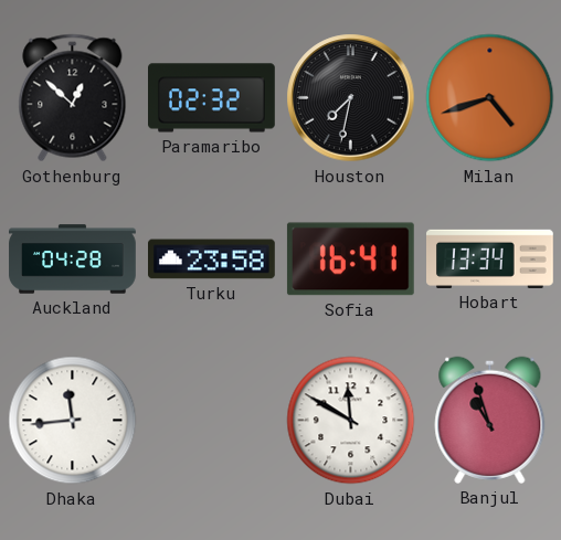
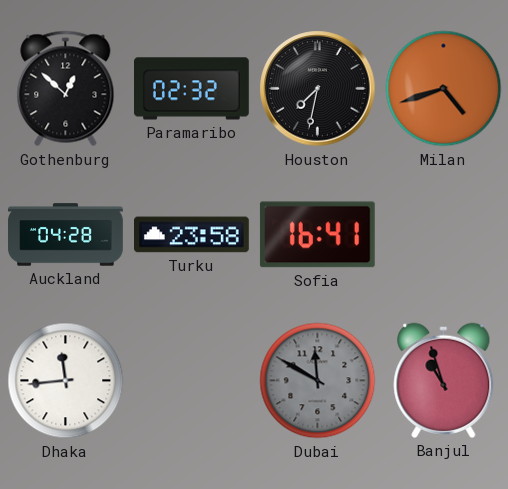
Hobart: 13:34 -> none (490, 258)
Dubai dial: white -> grey (318, 381)
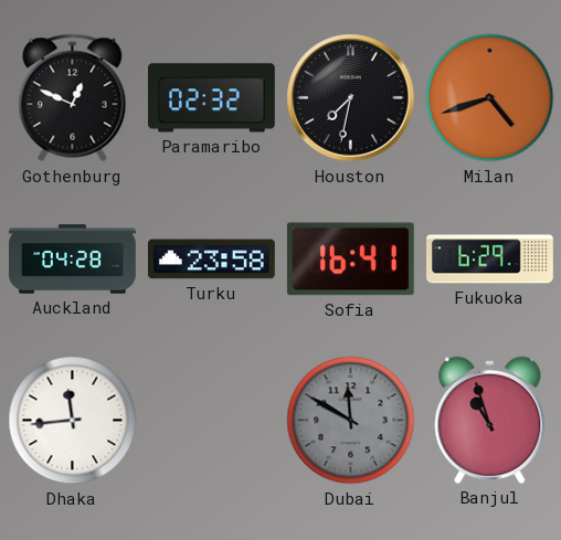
Gothenburg: 12:52 -> 12:49 (73, 98)
Fukuoka: none -> 6:29 (490, 260)
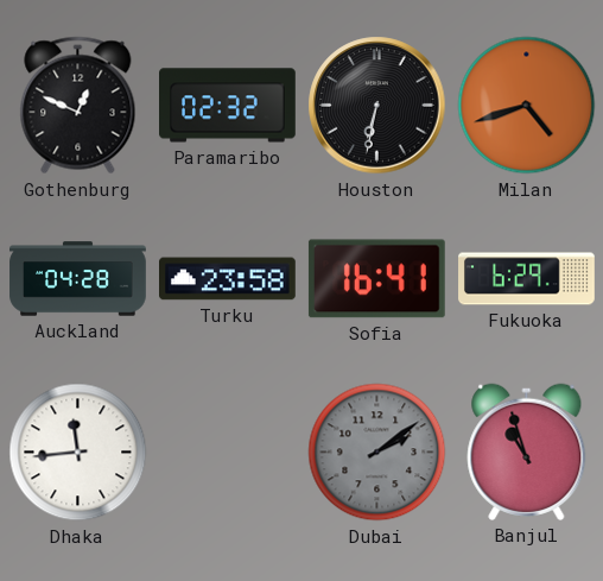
Houston: 7:32 -> 6:32 (377, 106)
Dubai: 11:50 -> 2:09 (377, 453)
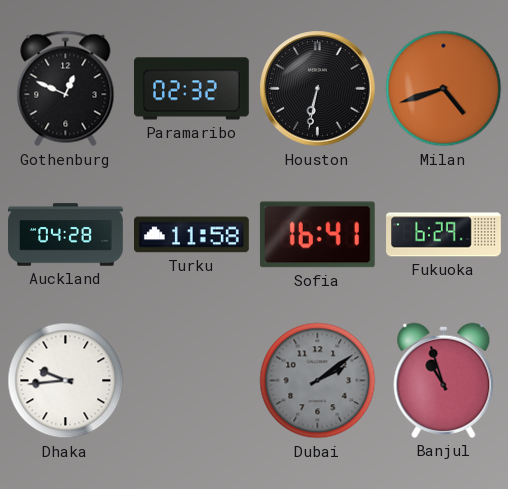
Turku: 23:58 -> 11:58 (192, 235)
Dhaka: 11:44 -> 9:44 (66, 381)
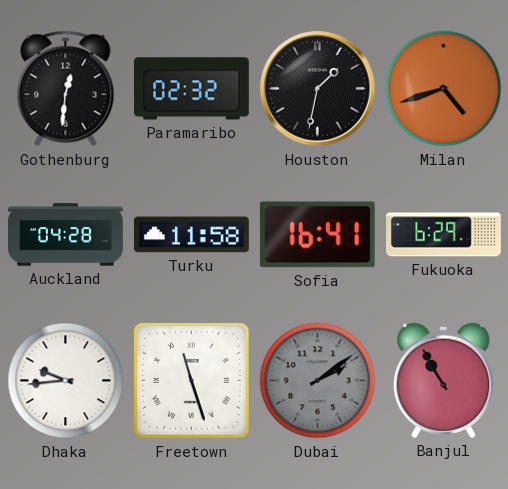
Gothenburg: 12:49 -> 12:31 (66, 89)
Houston: 6:32 -> 1:32 (318, 89)
Freetown: none -> 11:27 (191, 380)
Banjul: 10:57 -> 10:55 (444, 380)
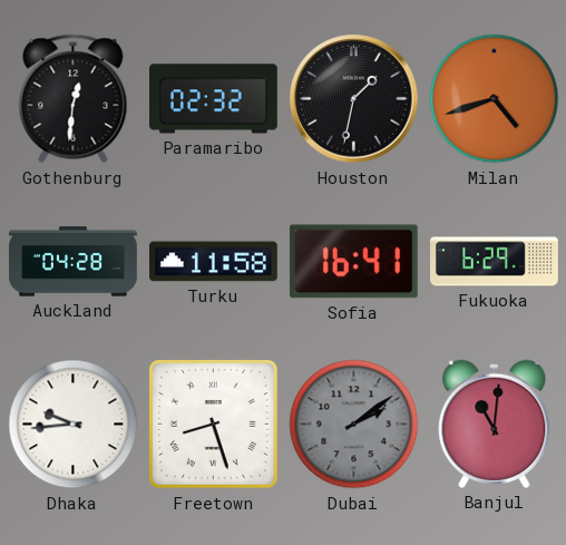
Freetown: 11:27 -> 8:27 (213, 424)
Banjul: 10:55 -> 11:01 (495, 424)
